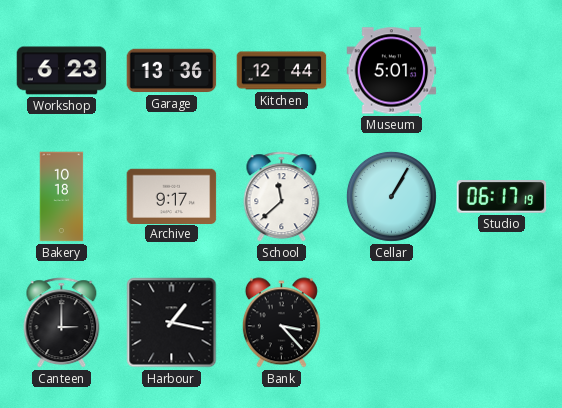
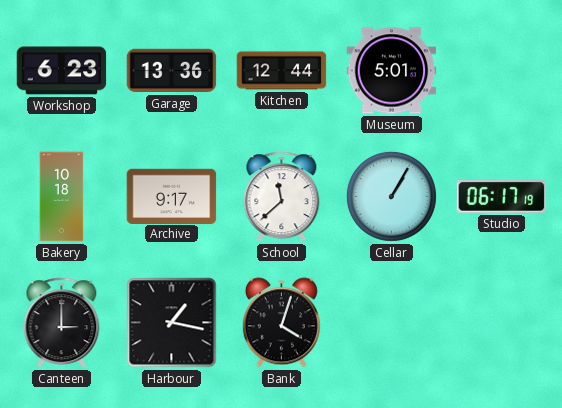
Bank: 3:23 -> 4:03 (281, 323)
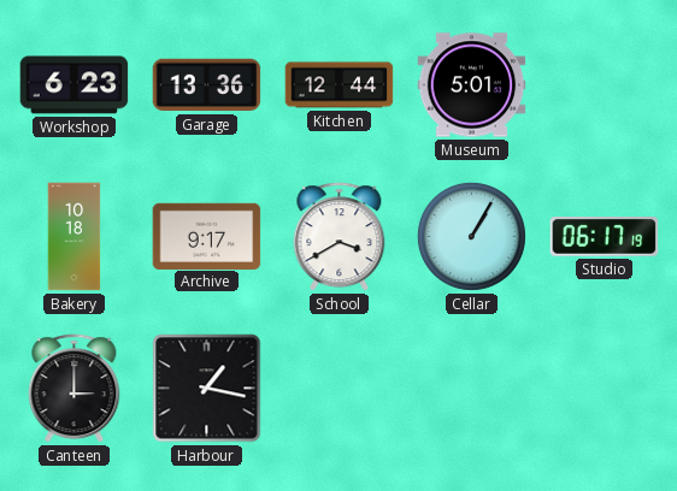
School: 11:38 -> 3:40 (340, 237)
Bank: 4:03 -> none (281, 323)
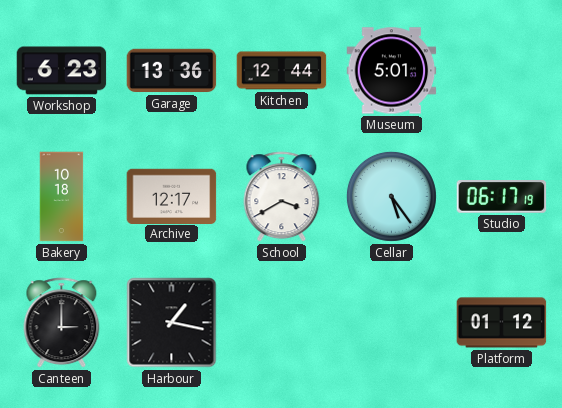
Archive: 9:17 -> 12:17 (172, 196)
Cellar: 1:05 -> 5:24 (391, 196)
Platform: none -> 01:12 (502, 323)
